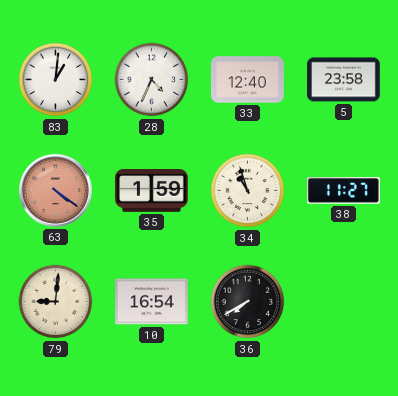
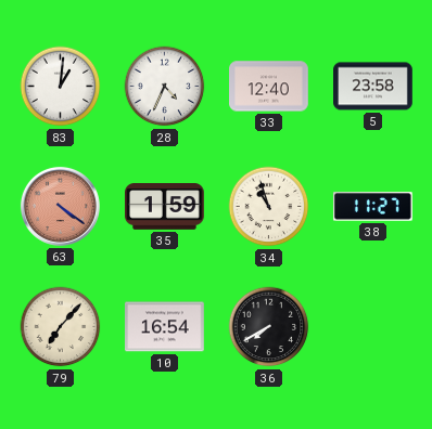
79: 9:01 -> 7:07 (61, 327)
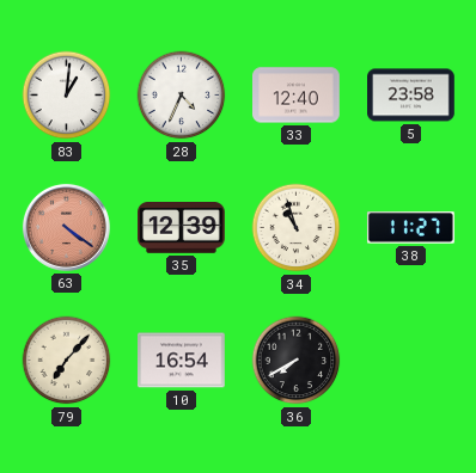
35: 1:59 -> 12:39 (182, 228)
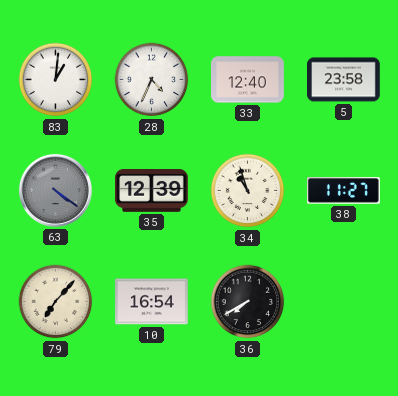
63 dial: salmon -> grey (55, 190)
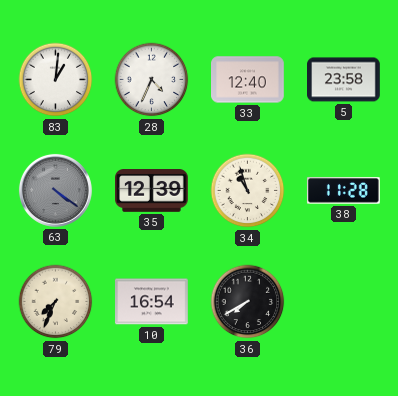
38: 11:27 -> 11:28 (343, 191)
79: 7:07 -> 7:34 (56, 302)
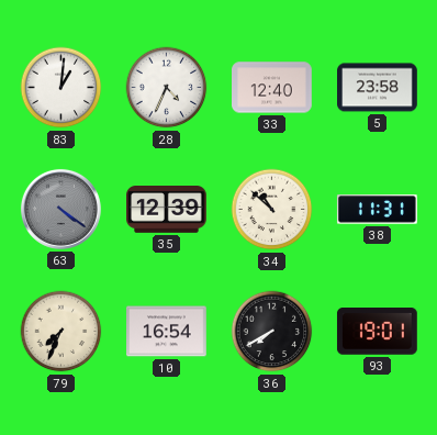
34: 10:57 -> 10:52 (272, 210)
38: 11:28 -> 11:31 (377, 210)
93: none -> 19:01 (377, 332)
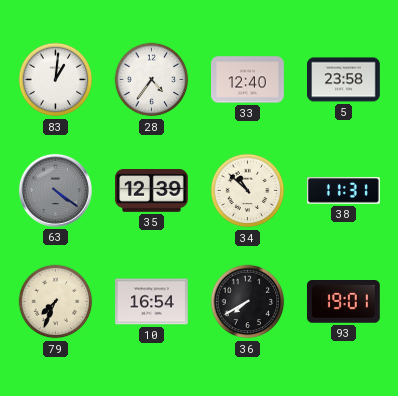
28: 4:34 -> 4:36 (152, 80)
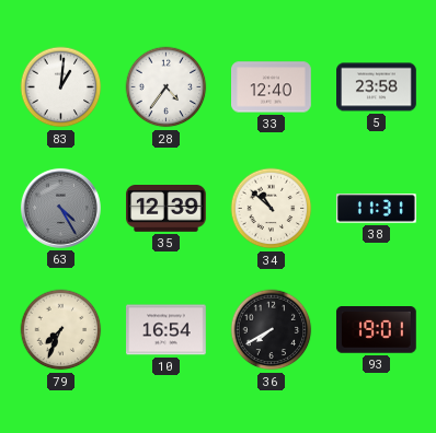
63: 4:21 -> 4:25 (60, 208)
